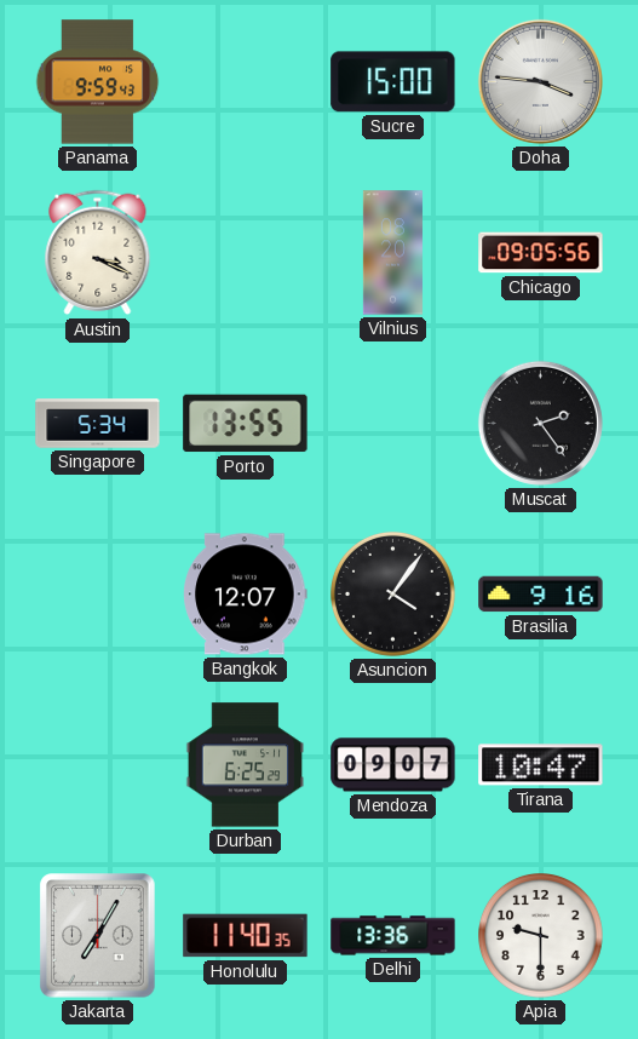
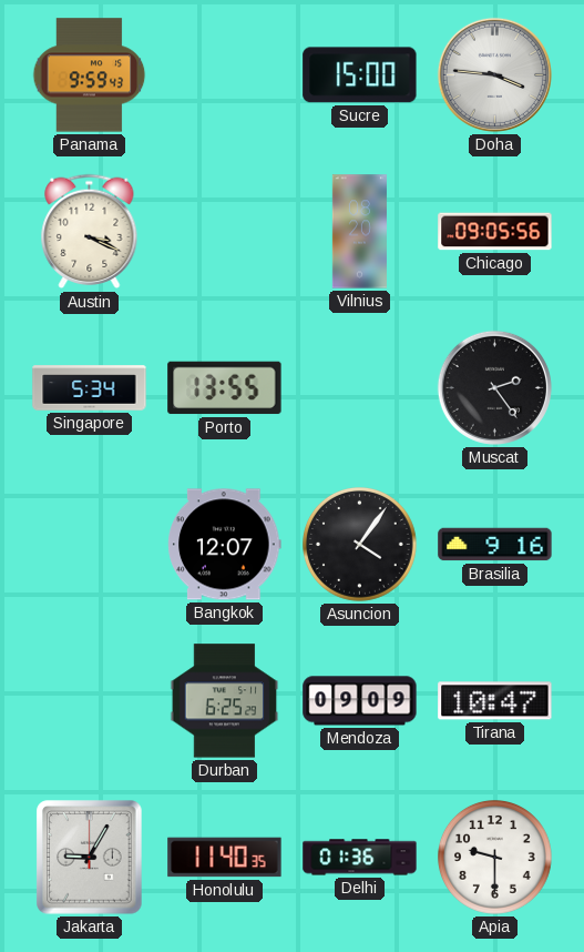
Mendoza: 09:07 -> 09:09 (360, 701)
Jakarta: 7:05 -> 9:05 (90, 858)
Delhi: 13:36 -> 01:36 (360, 858)
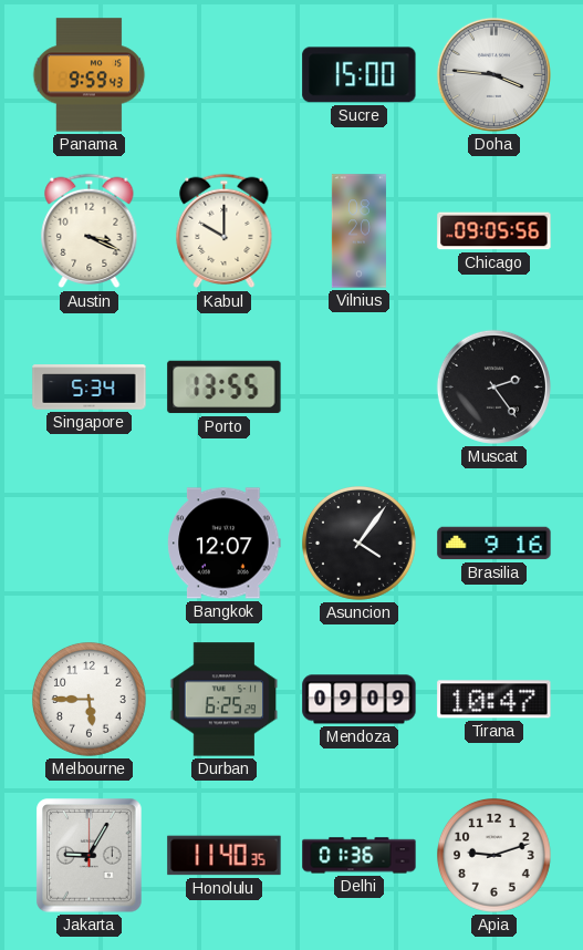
Kabul: none -> 10:00 (225, 231)
Melbourne: none -> 5:45 (90, 700)
Apia: 9:30 -> 9:12 (494, 856)
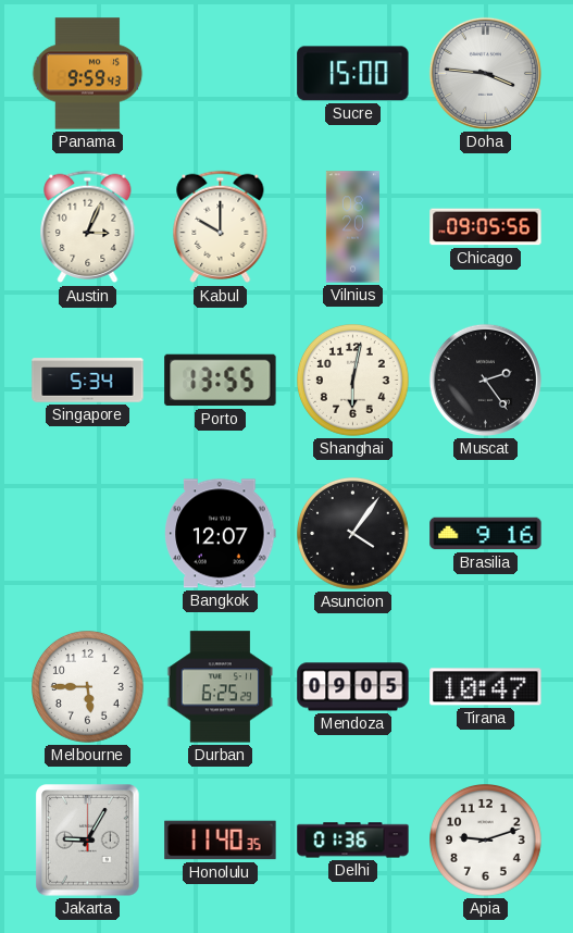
Austin: 3:19 -> 3:04 (88, 227)
Shanghai: none -> 6:02 (353, 381)
Mendoza: 09:09 -> 09:05 (353, 687)
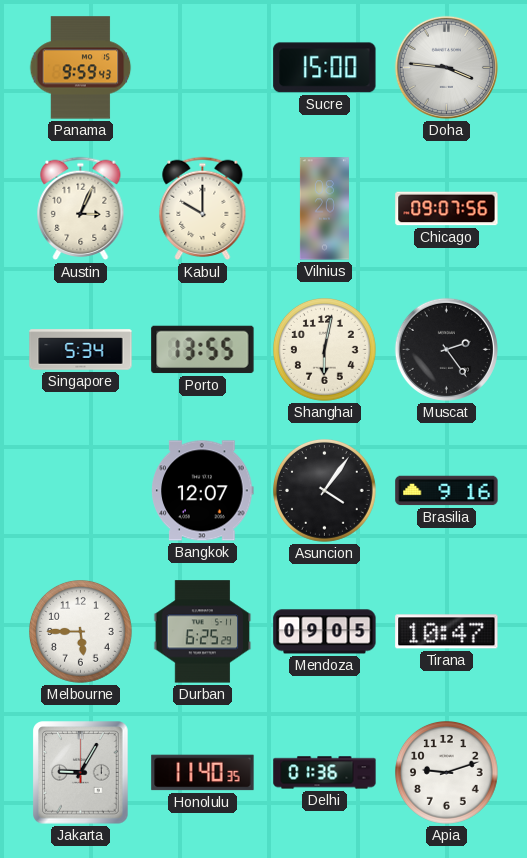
Chicago: 09:05 -> 09:07 (447, 209)
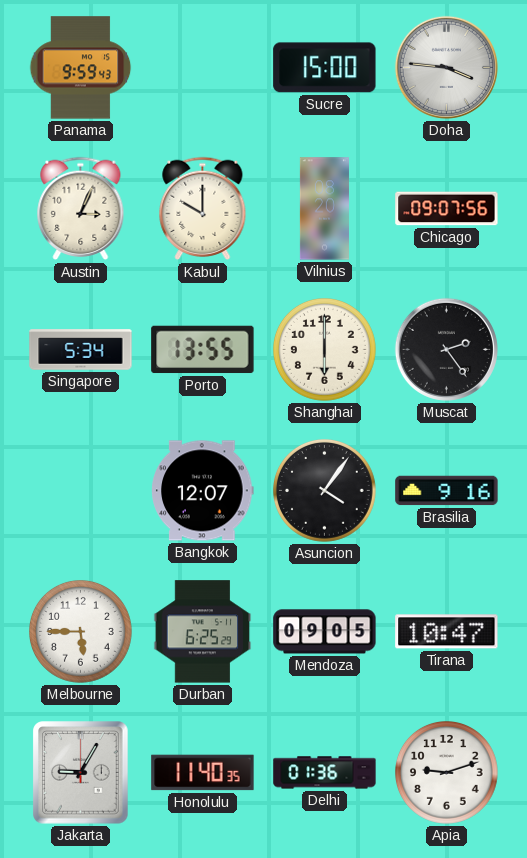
Shanghai: 6:02 -> 6:00 (325, 350)
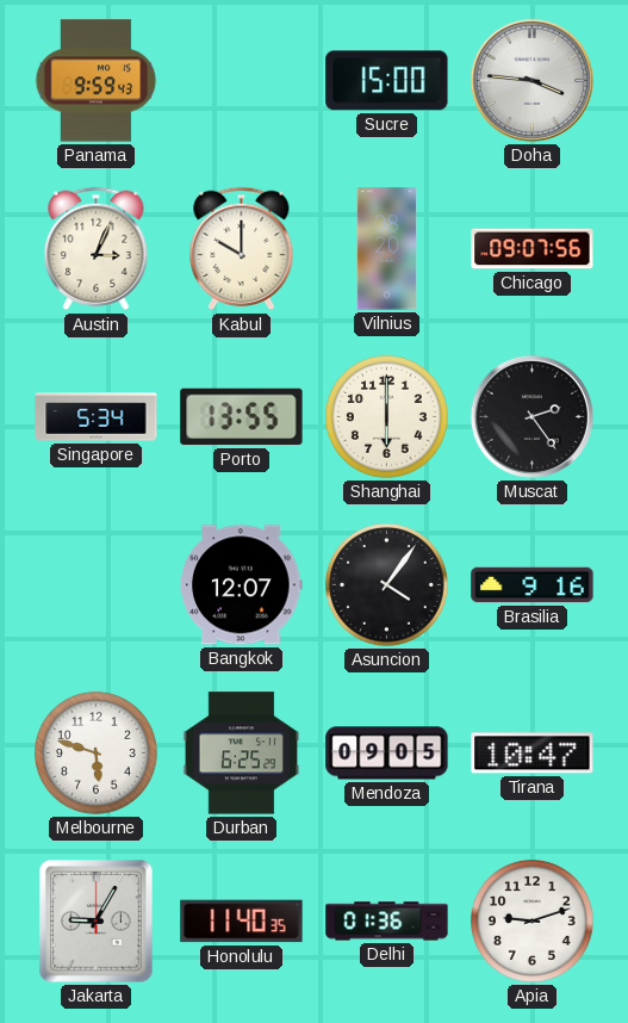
Melbourne: 5:45 -> 5:48 (97, 754)
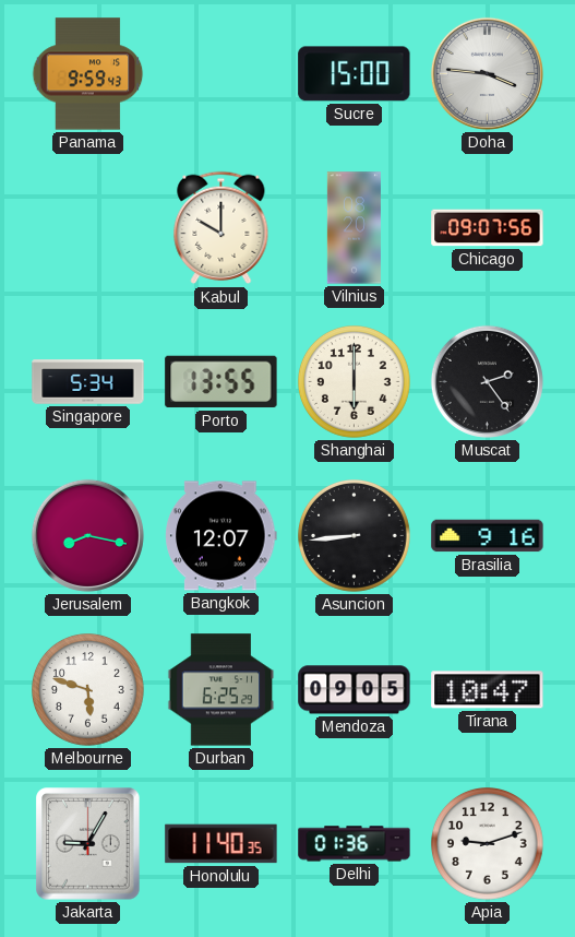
Austin: 3:04 -> none (97, 249)
Jerusalem: none -> 8:17 (87, 535)
Asuncion: 4:06 -> 8:44 (355, 536)
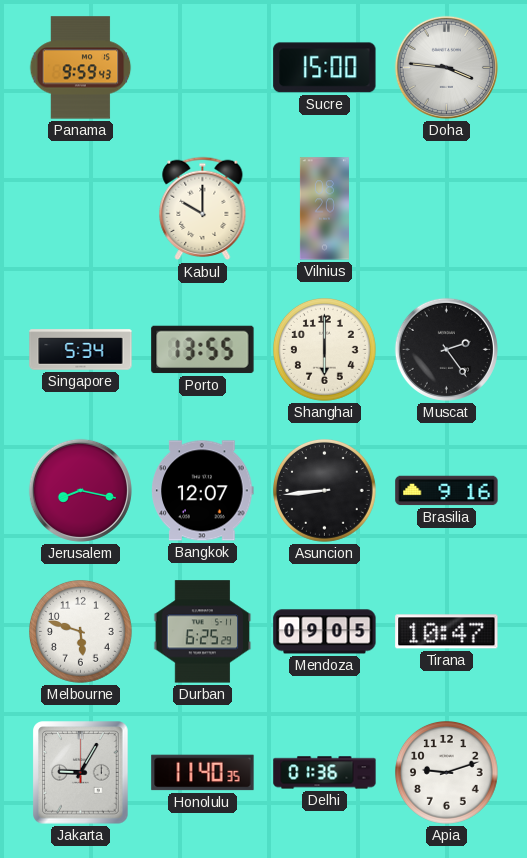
Chicago: 09:07 -> none (488, 228)
